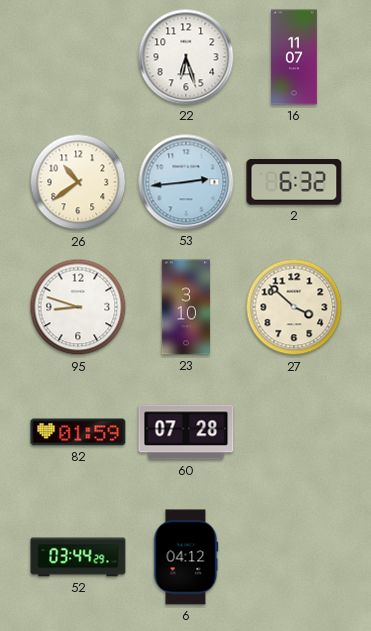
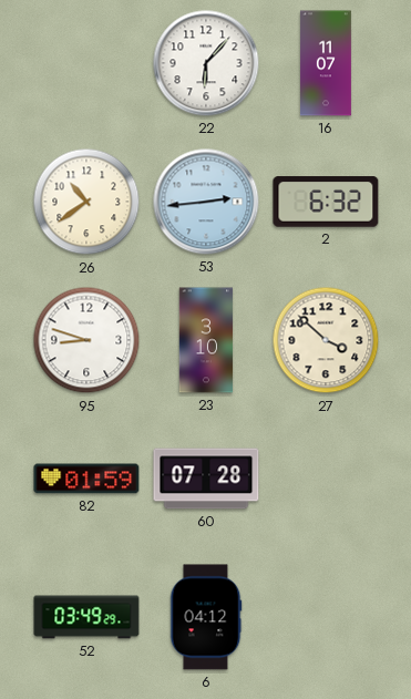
22: 6:27 -> 6:07 (206, 63)
52: 03:44 -> 03:49 (86, 617)
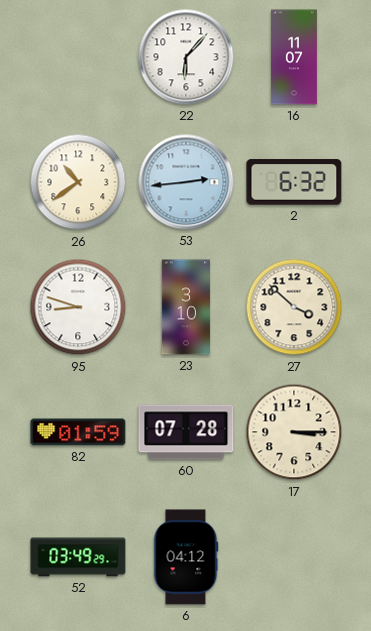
17: none -> 3:15 (294, 432)
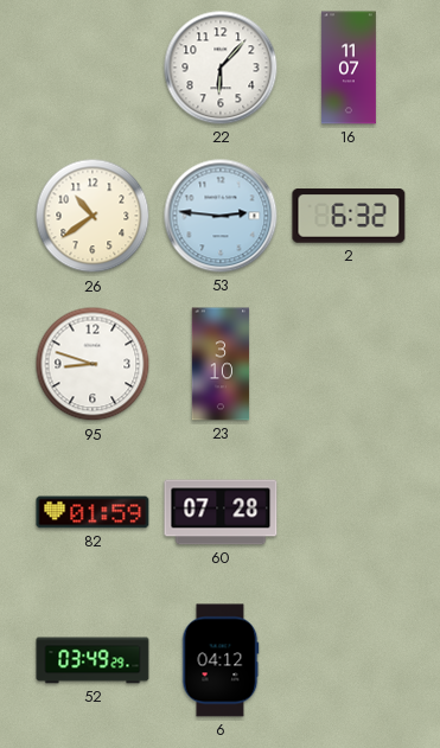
53: 2:44 -> 2:46 (221, 216)
27: 3:52 -> none (294, 307)
17: 3:15 -> none (294, 432)
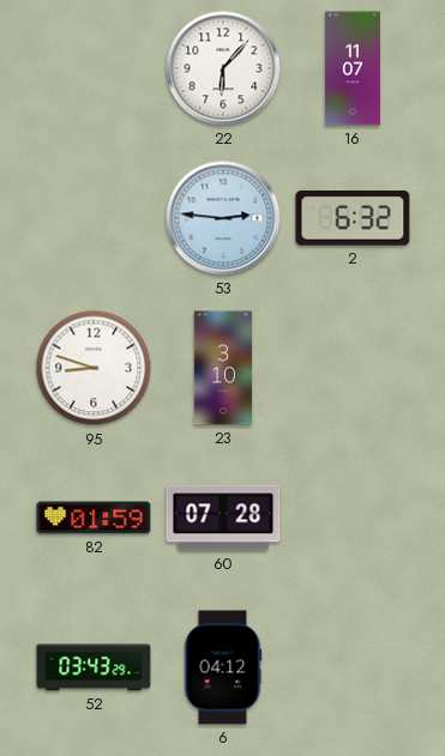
26: 10:39 -> none (93, 216)
52: 03:49 -> 03:43 (94, 667)
